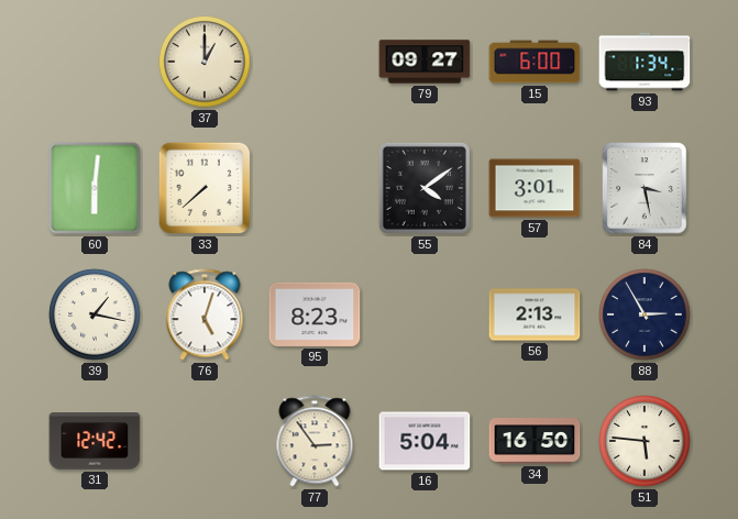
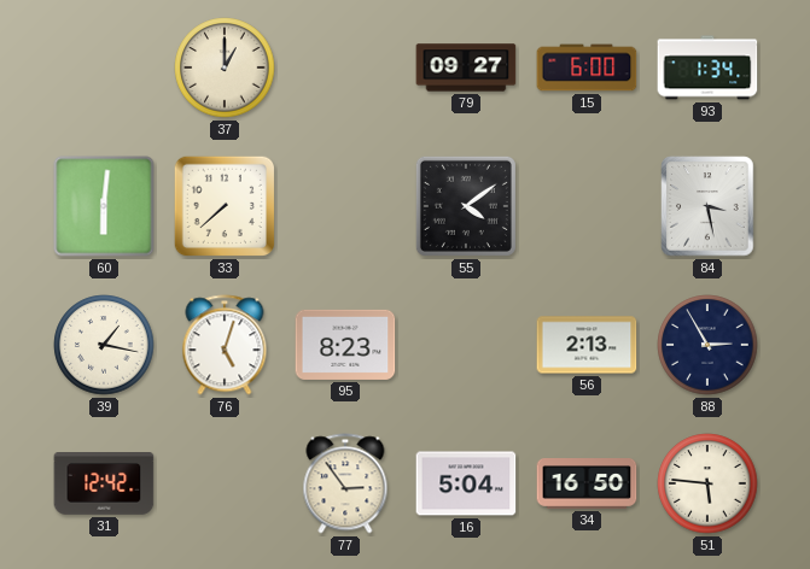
57: 3:01 -> none (535, 188)
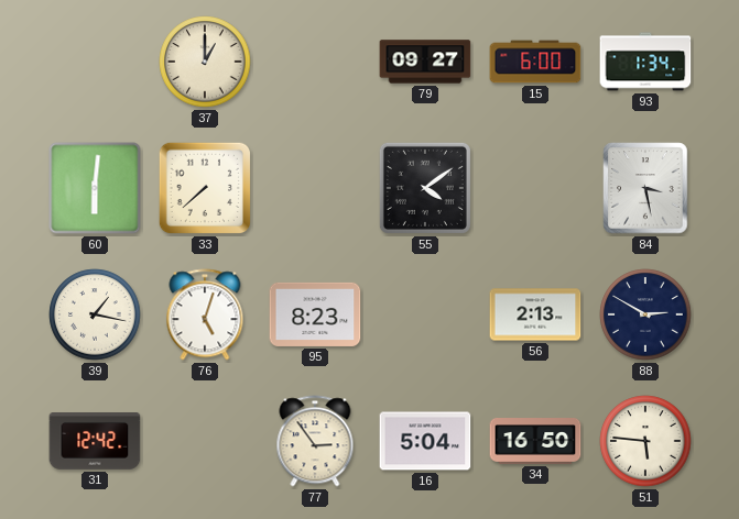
88: 2:55 -> 2:50 (645, 314)
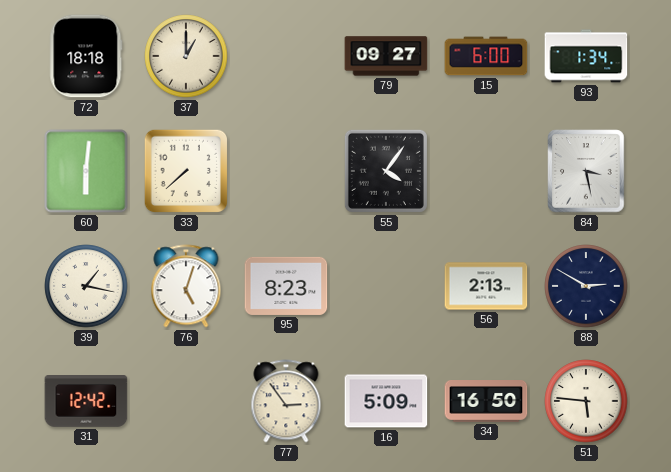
72: none -> 18:18 (86, 56)
55: 4:09 -> 4:06 (386, 171)
16: 5:04 -> 5:09 (386, 401)
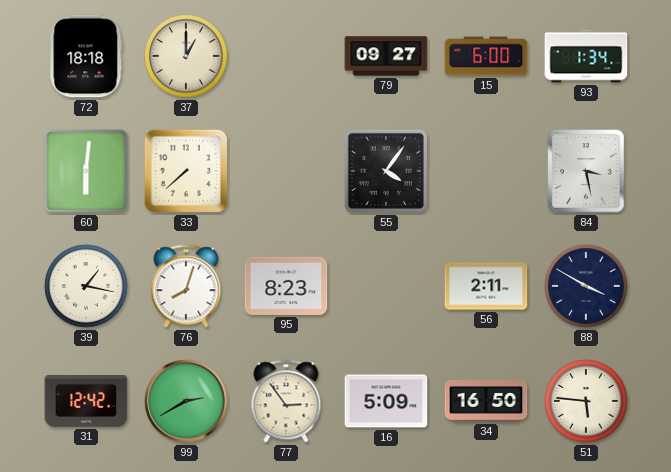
76: 5:03 -> 8:03 (186, 286)
56: 2:13 -> 2:11 (486, 286)
88: 2:50 -> 3:50 (586, 286)
99: none -> 2:40 (186, 401)
